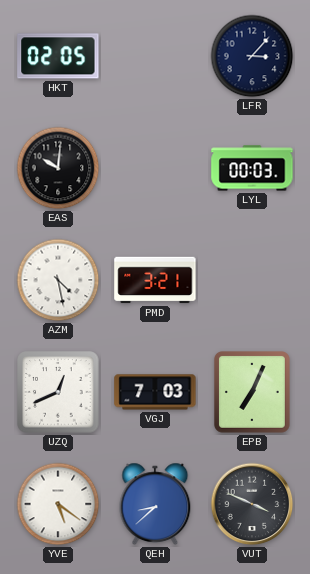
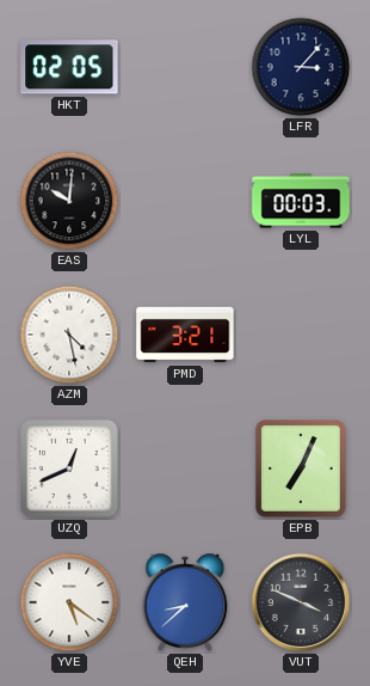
VGJ: 7:03 -> none (155, 392)
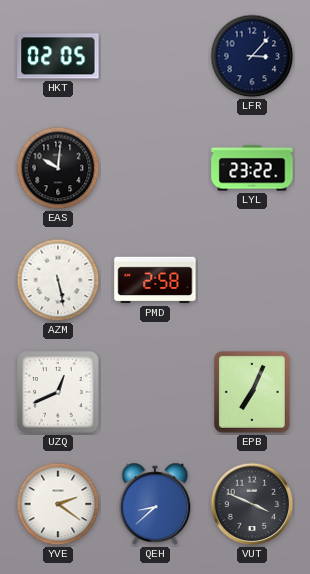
LYL: 00:03 -> 23:22 (252, 168)
AZM: 4:28 -> 5:28 (58, 280)
PMD: 3:21 -> 2:58 (155, 280)
YVE: 5:21 -> 2:21 (58, 504)
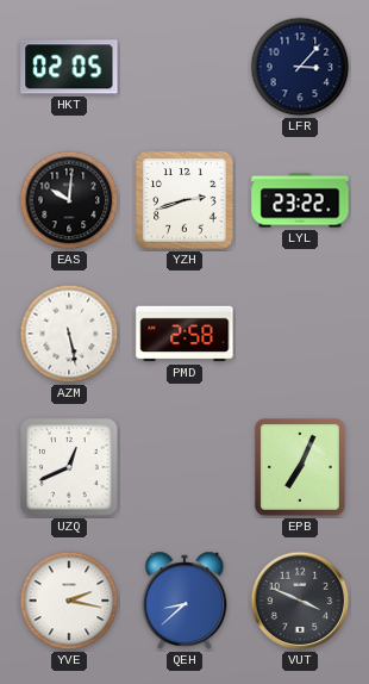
YZH: none -> 2:42 (185, 200)
YVE: 2:21 -> 2:17 (69, 601)
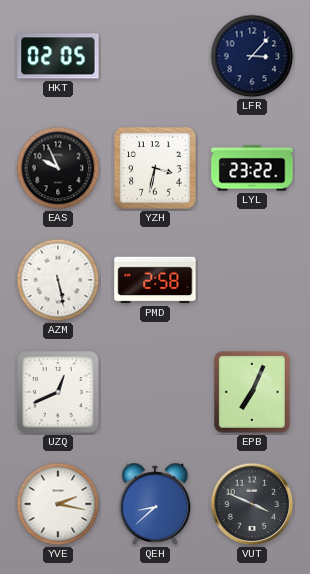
EAS: 10:01 -> 9:56 (58, 168)
YZH: 2:42 -> 3:32 (155, 168)
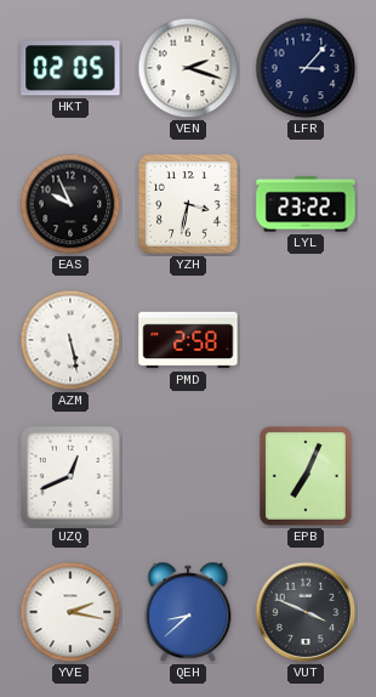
VEN: none -> 2:18 (188, 68)
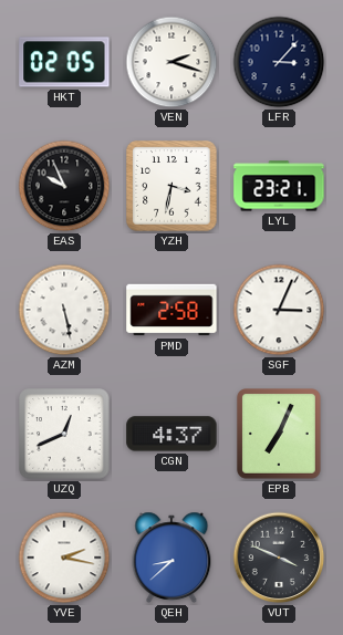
LYL: 23:22 -> 23:21 (279, 186)
SGF: none -> 3:04 (279, 310)
CGN: none -> 4:37 (171, 434)
